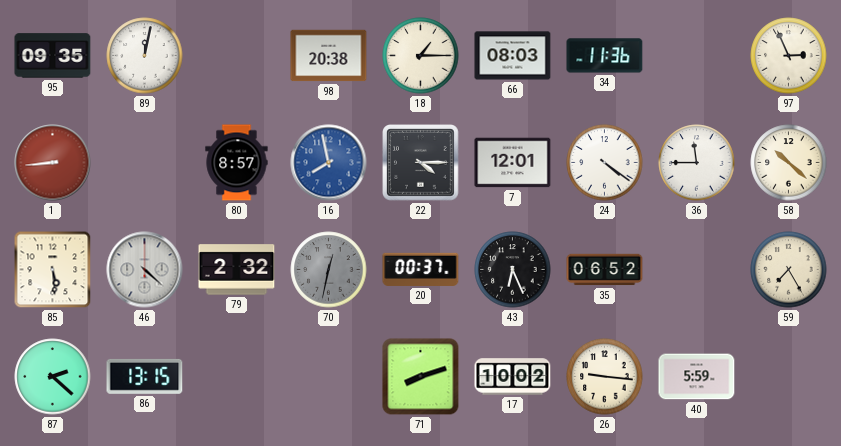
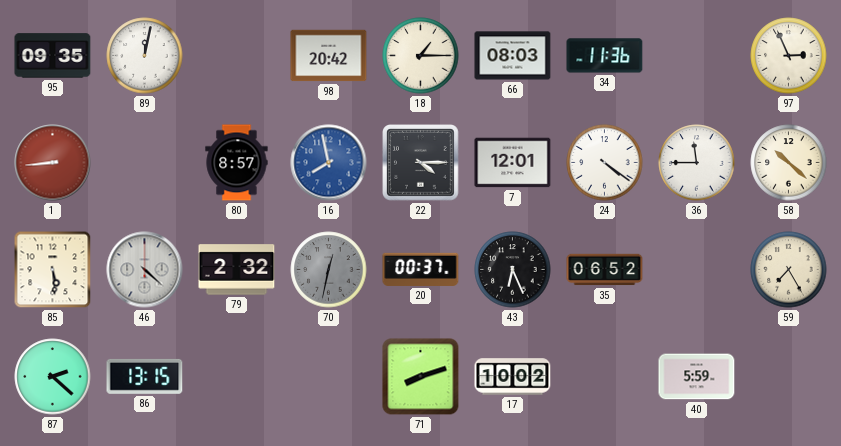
98: 20:38 -> 20:42 (329, 56)
26: 9:16 -> none (605, 377)
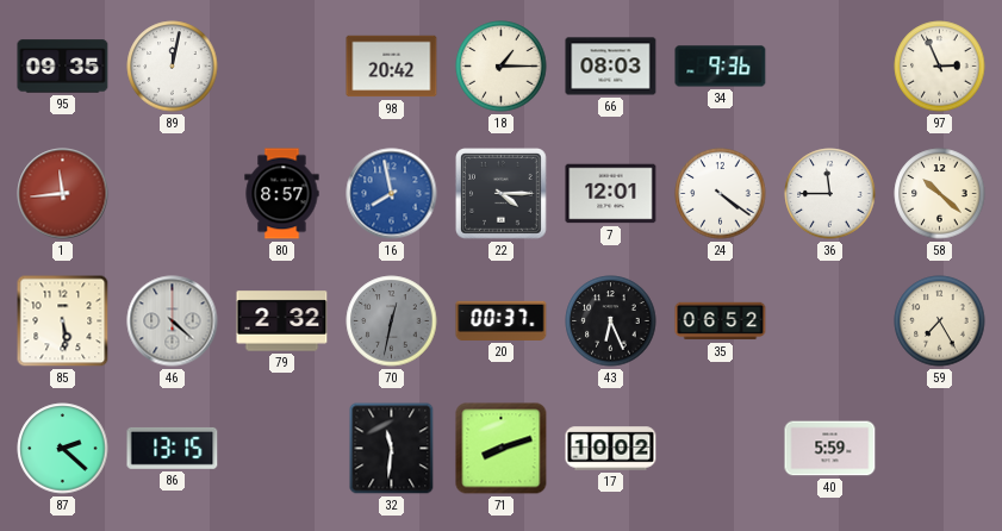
34: 11:36 -> 9:36 (721, 67)
1: 8:44 -> 11:44 (63, 194)
32: none -> 11:31 (392, 449)
